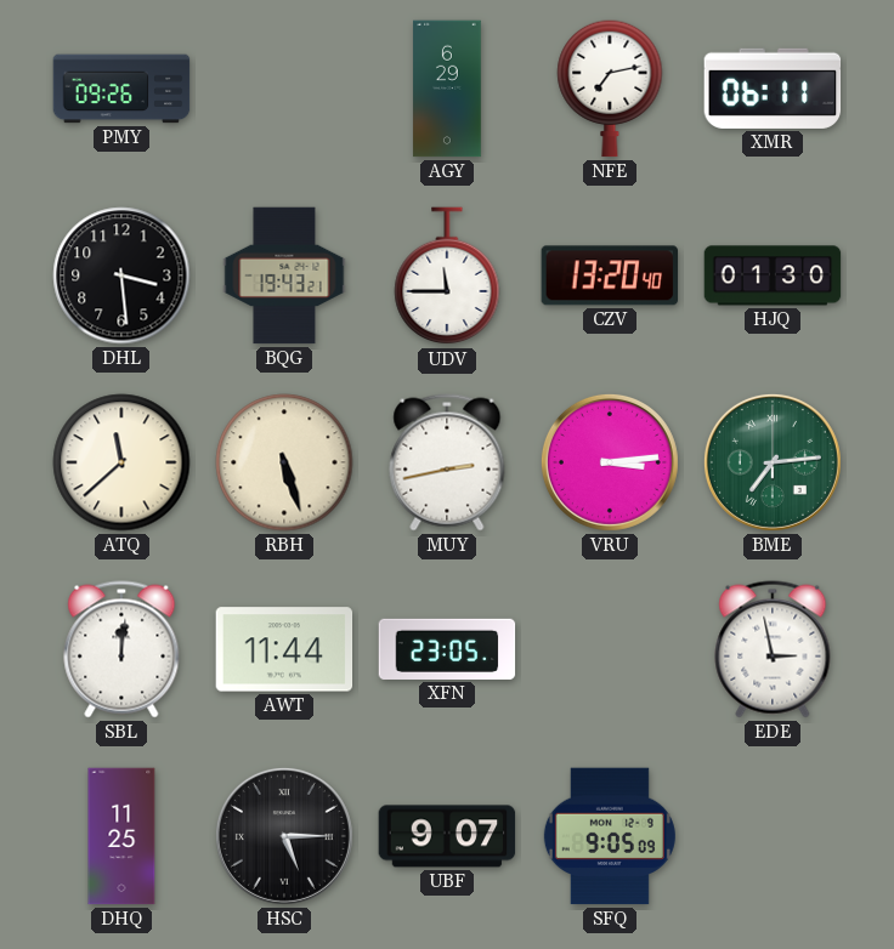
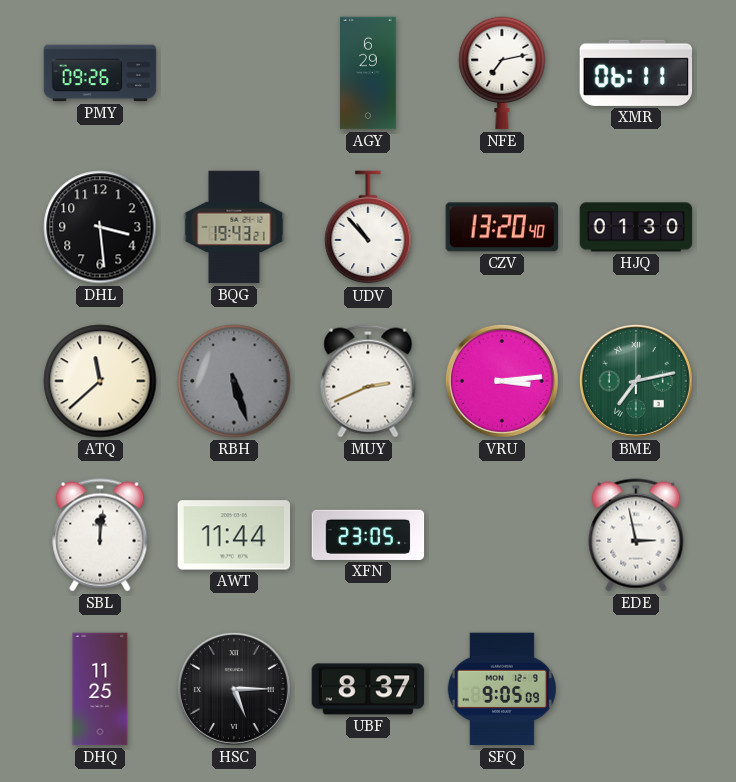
UDV: 11:45 -> 10:53 (368, 228)
RBH dial: cream -> grey (234, 381)
MUY: 2:43 -> 2:41 (368, 381)
BME: 7:14 -> 7:13 (636, 381)
UBF: 9:07 -> 8:37 (368, 689)
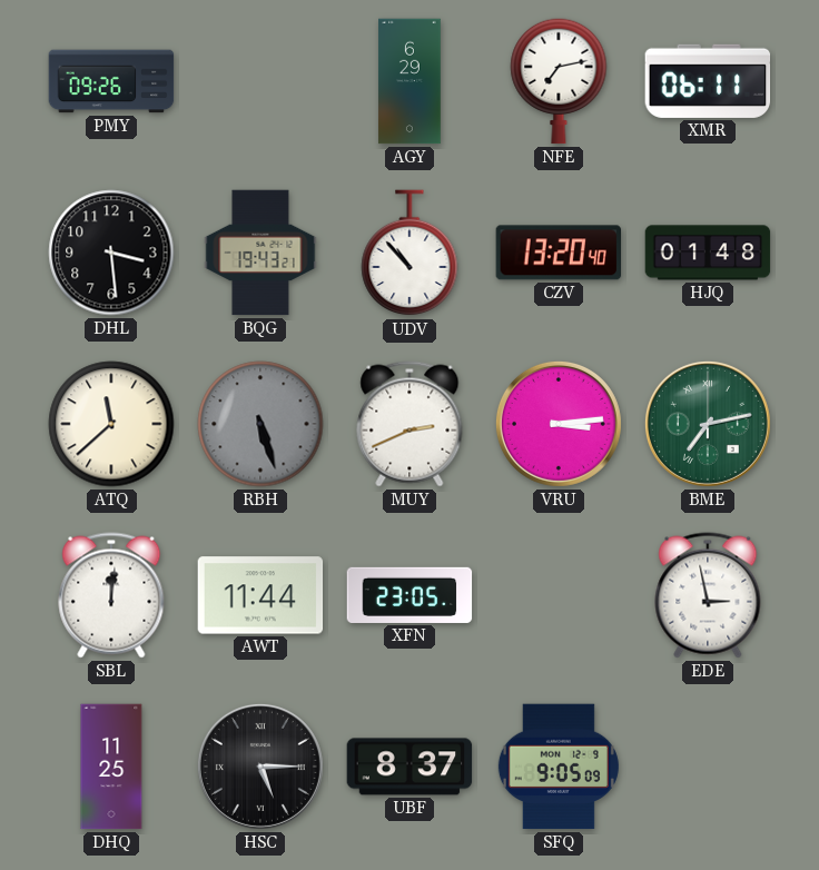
HJQ: 01:30 -> 01:48 (708, 253)
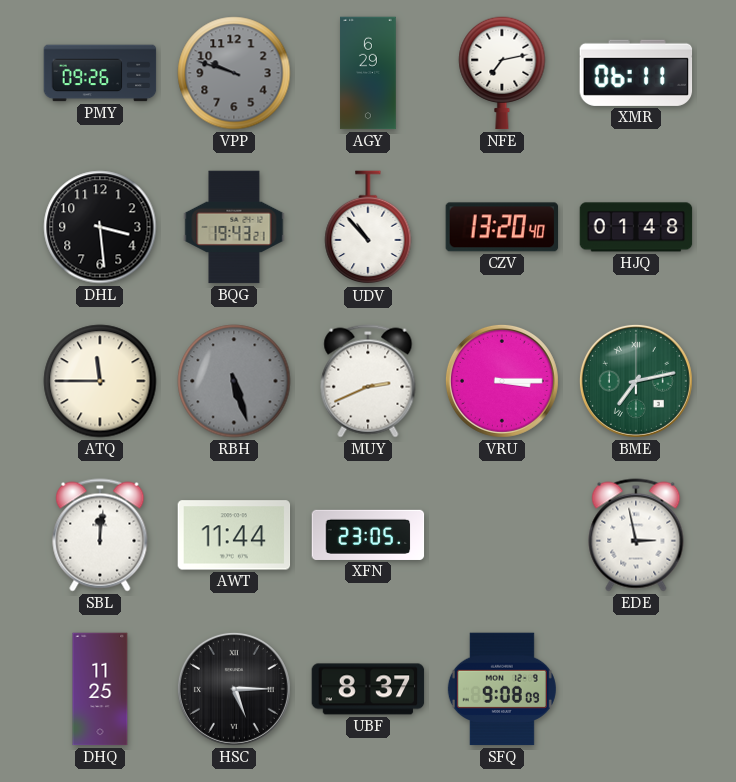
VPP: none -> 9:48 (234, 73)
ATQ: 11:38 -> 11:45 (100, 381)
VRU: 3:14 -> 3:15 (502, 381)
SFQ: 9:05 -> 9:08 (502, 689)
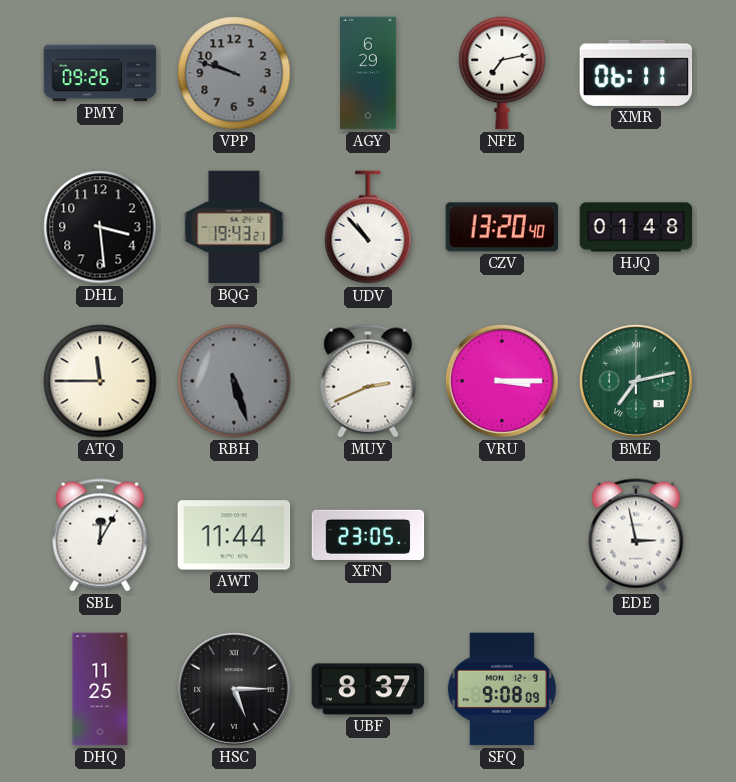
SBL: 12:01 -> 12:05 (100, 535)
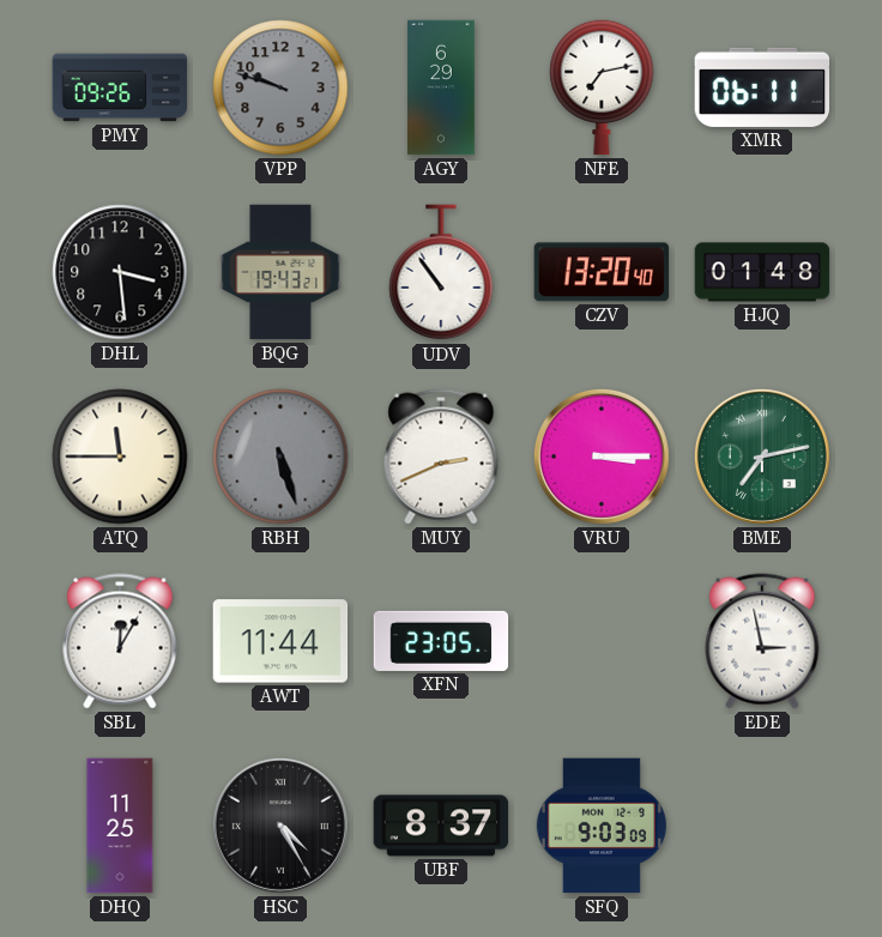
UDV: 10:53 -> 10:54 (441, 273)
HSC: 5:15 -> 4:25 (280, 826)
SFQ: 9:08 -> 9:03 (602, 826)
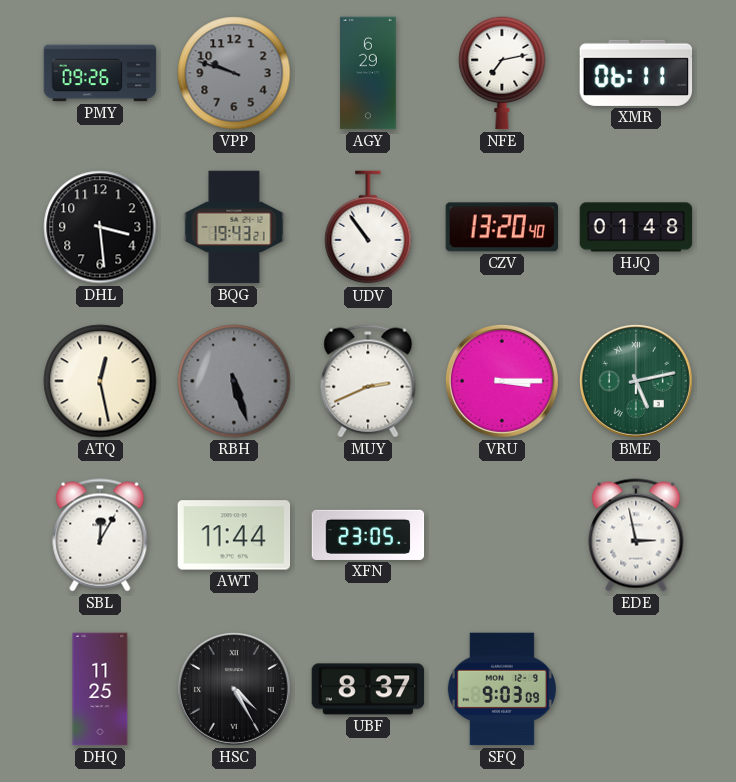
ATQ: 11:45 -> 12:28 (100, 381)
BME: 7:13 -> 5:13 (636, 381)
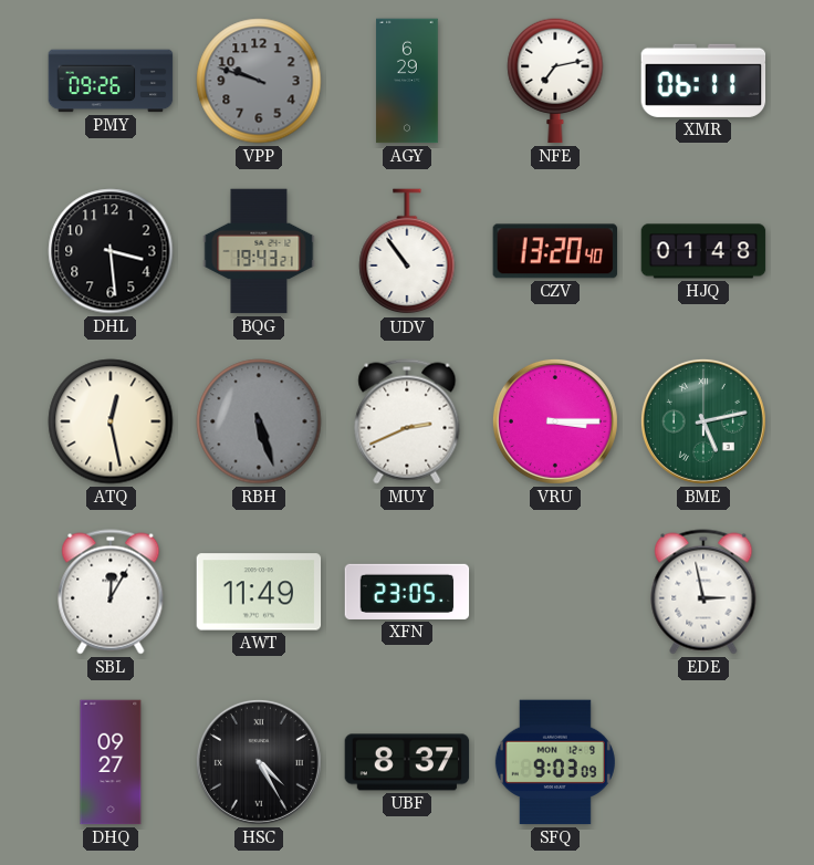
AWT: 11:44 -> 11:49 (259, 592)
DHQ: 11:25 -> 09:27 (111, 762)
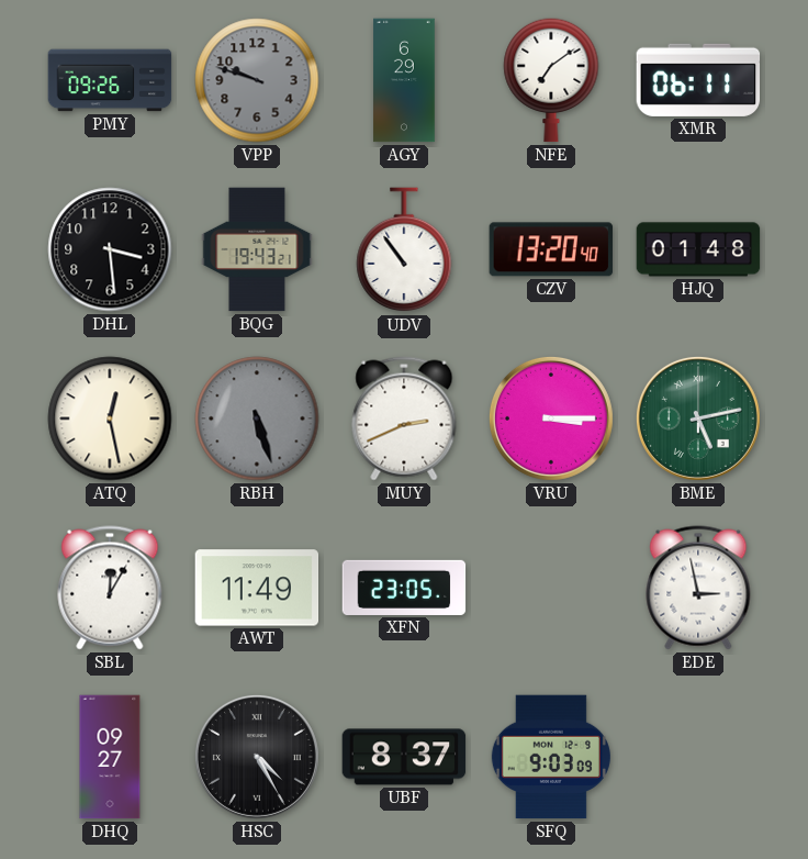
NFE: 7:13 -> 7:09 (551, 80)
